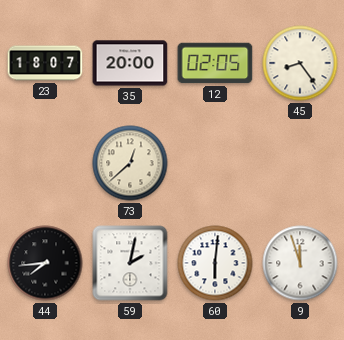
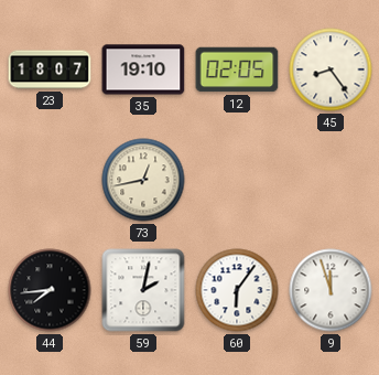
35: 20:00 -> 19:10 (143, 69)
73: 12:38 -> 12:43 (143, 180)
60: 6:01 -> 6:06 (237, 290)
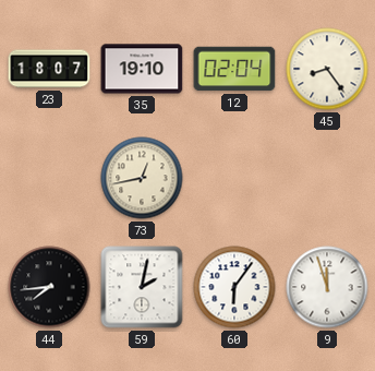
12: 02:05 -> 02:04 (234, 69)
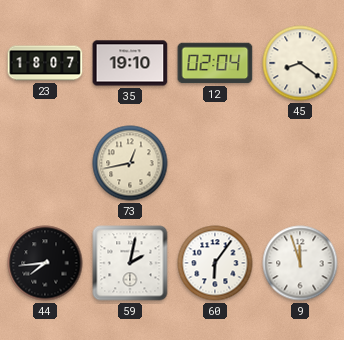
45: 8:24 -> 8:21 (300, 63)
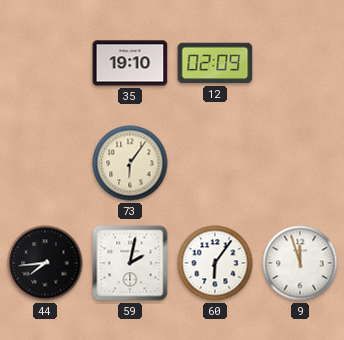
23: 18:07 -> none (45, 63)
12: 02:04 -> 02:09 (215, 63)
45: 8:21 -> none (300, 63)
73: 12:43 -> 6:06 (130, 163)
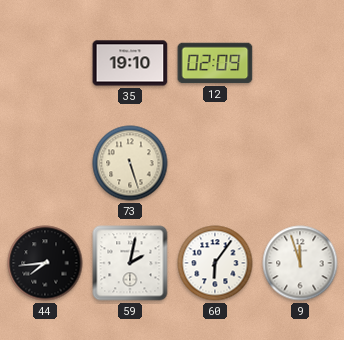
73: 6:06 -> 5:27 (130, 163)
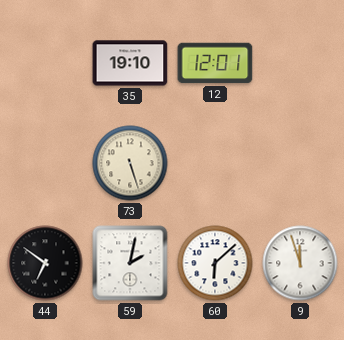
12: 02:09 -> 12:01 (215, 63)
44: 7:44 -> 6:51 (45, 263)
60: 6:06 -> 6:08 (215, 263)
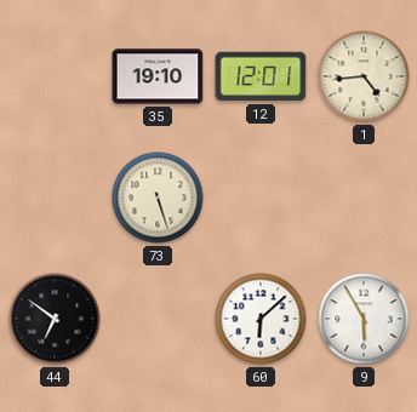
1: none -> 4:44 (364, 76)
59: 2:02 -> none (130, 263)
9: 11:57 -> 5:55 (364, 319)
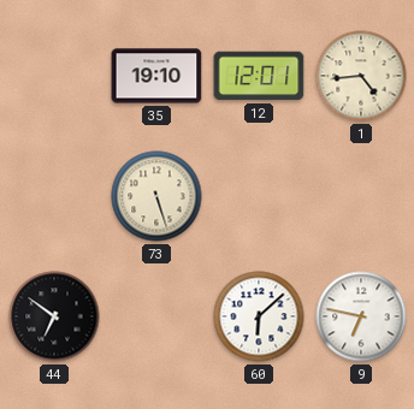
9: 5:55 -> 6:47 (361, 316)
